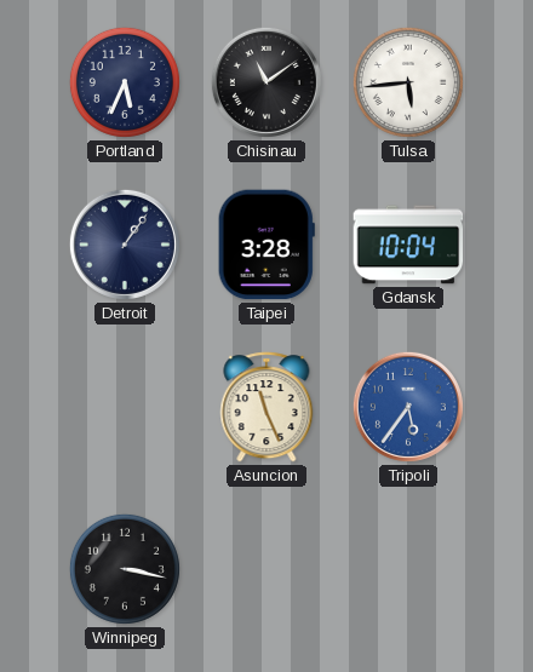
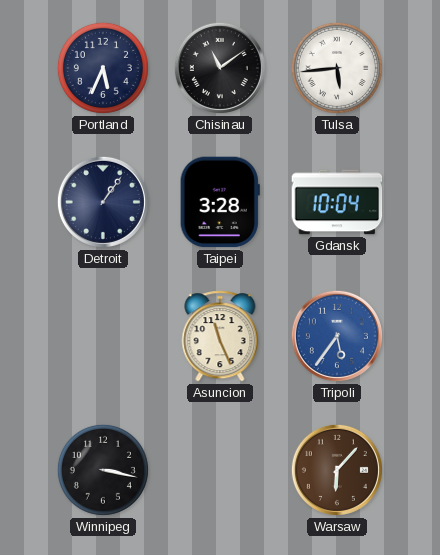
Warsaw: none -> 6:07 (337, 470)
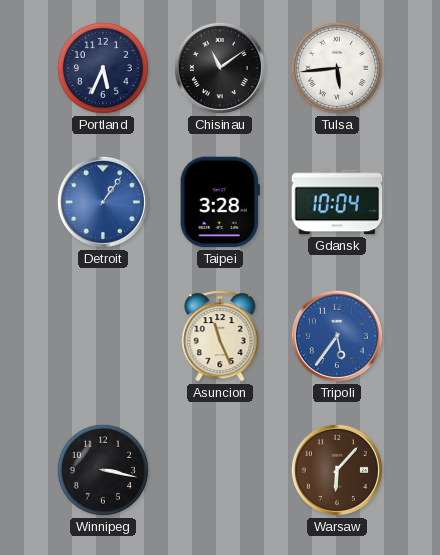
Detroit dial: navy -> blue (103, 202)
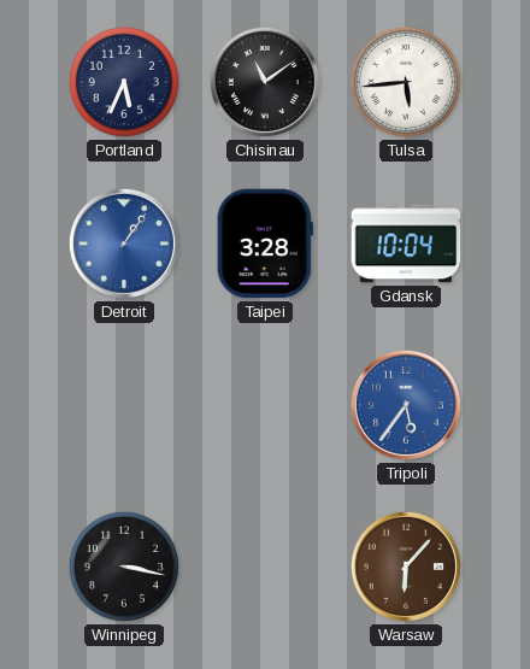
Asuncion: 11:26 -> none (220, 336)
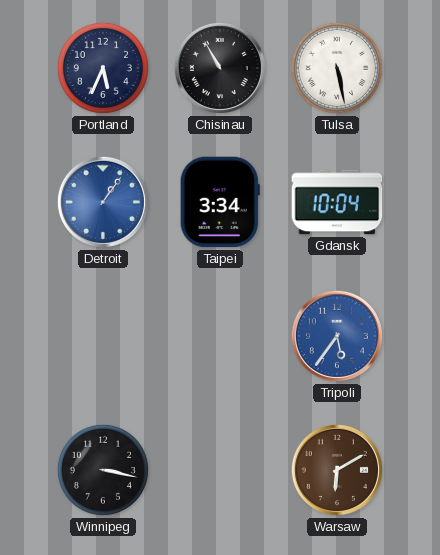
Chisinau: 11:09 -> 10:55 (220, 68)
Tulsa: 5:44 -> 5:28 (337, 68)
Taipei: 3:28 -> 3:34 (220, 202)
Warsaw: 6:07 -> 6:10 (337, 470)
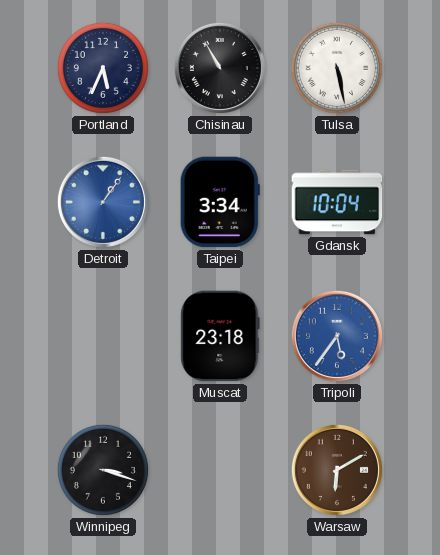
Muscat: none -> 23:18 (220, 336)
Winnipeg: 3:17 -> 3:18 (103, 470)
